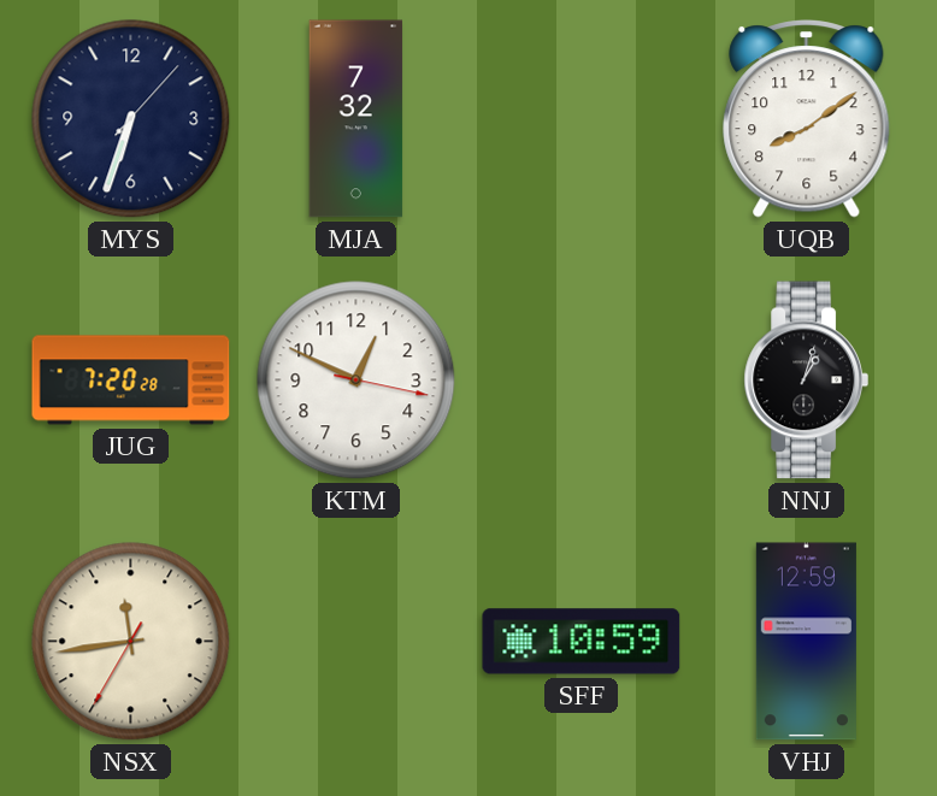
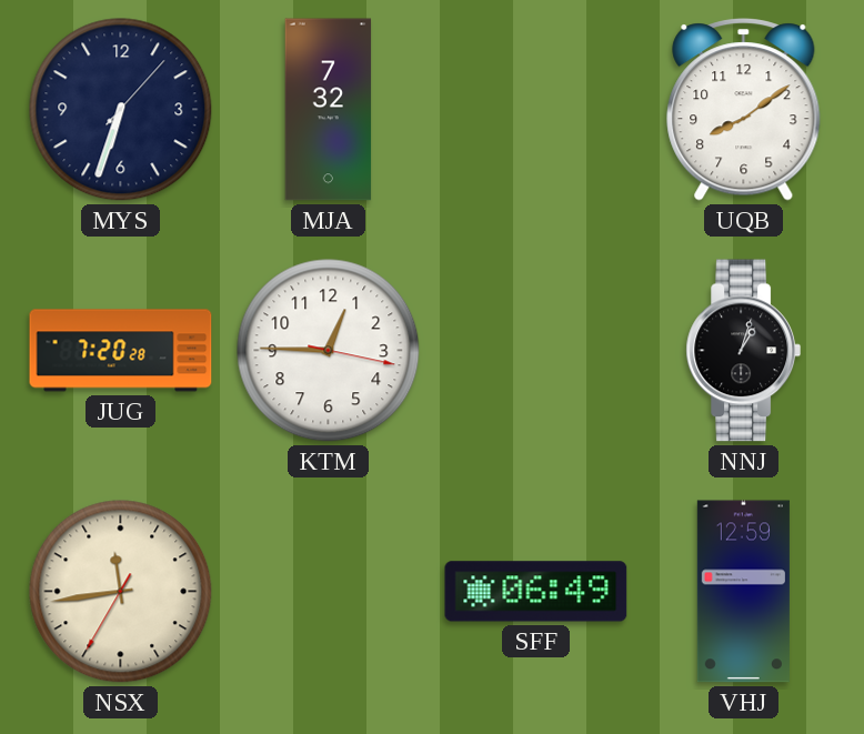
KTM: 12:49 -> 12:45 (329, 351)
SFF: 10:59 -> 06:49 (536, 592)
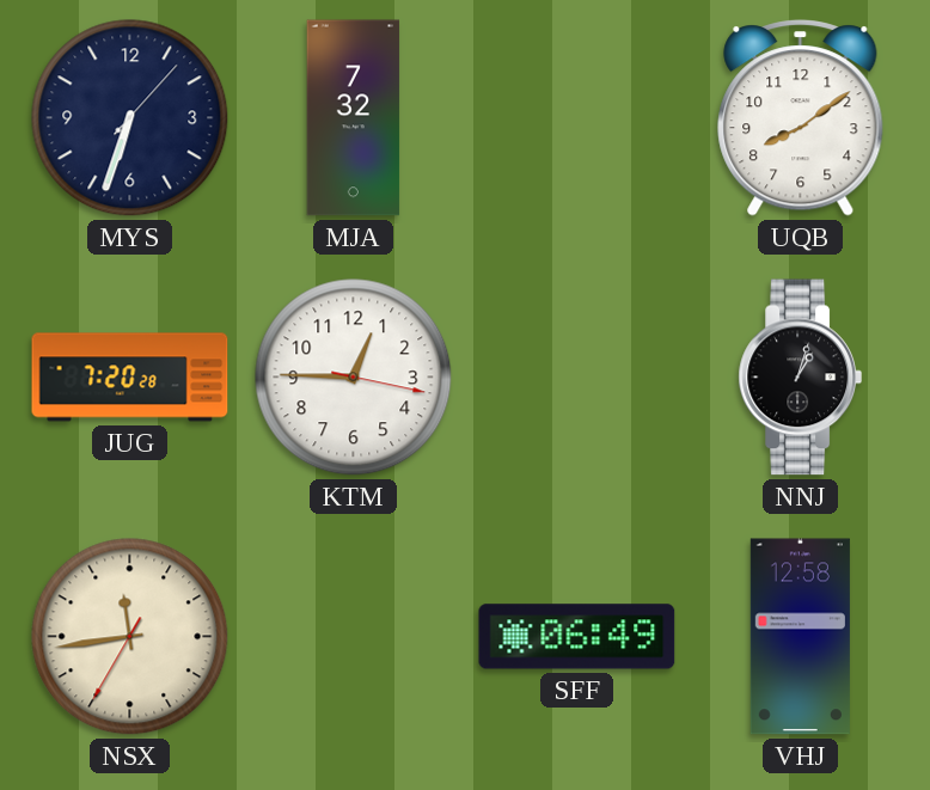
VHJ: 12:59 -> 12:58 (800, 637)
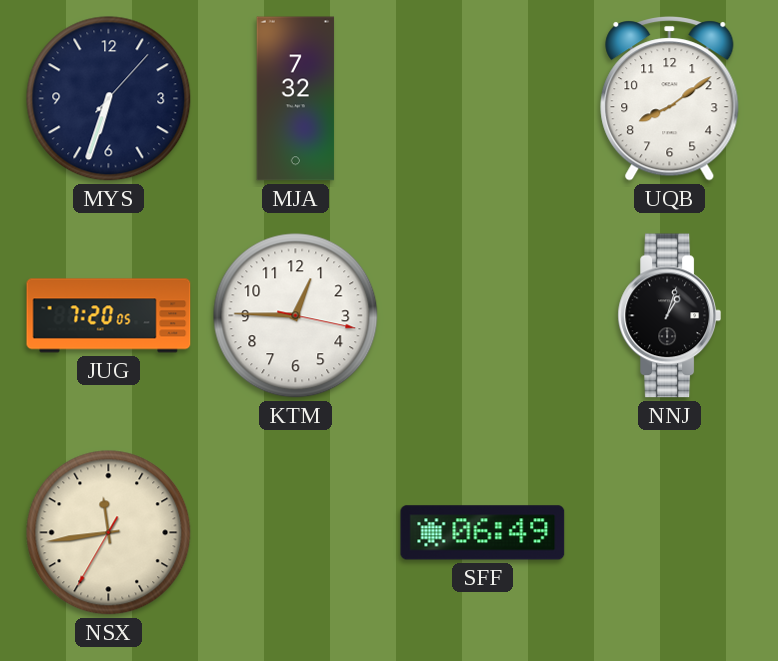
JUG: 7:20:28 -> 7:20:05 (109, 316)
VHJ: 12:58 -> none (800, 637)
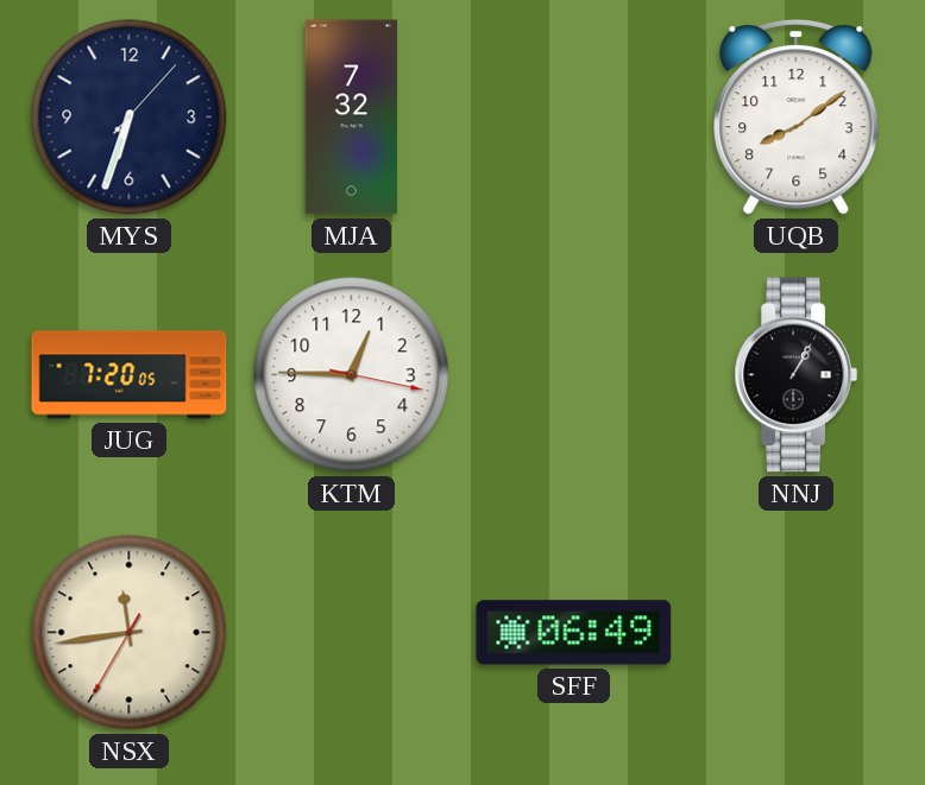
NNJ: 1:03 -> 1:05 (795, 375)
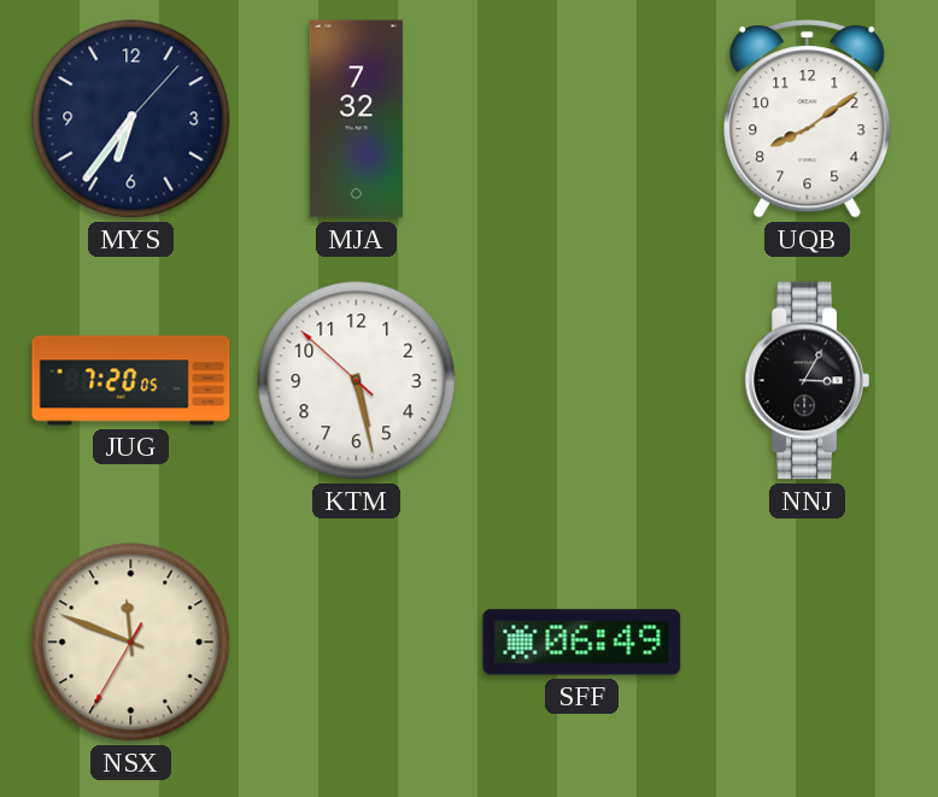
MYS: 6:33 -> 6:36 (131, 119)
KTM: 12:45 -> 5:27 (357, 381)
NNJ: 1:05 -> 3:05 (807, 381)
NSX: 11:43 -> 11:48 (131, 643)
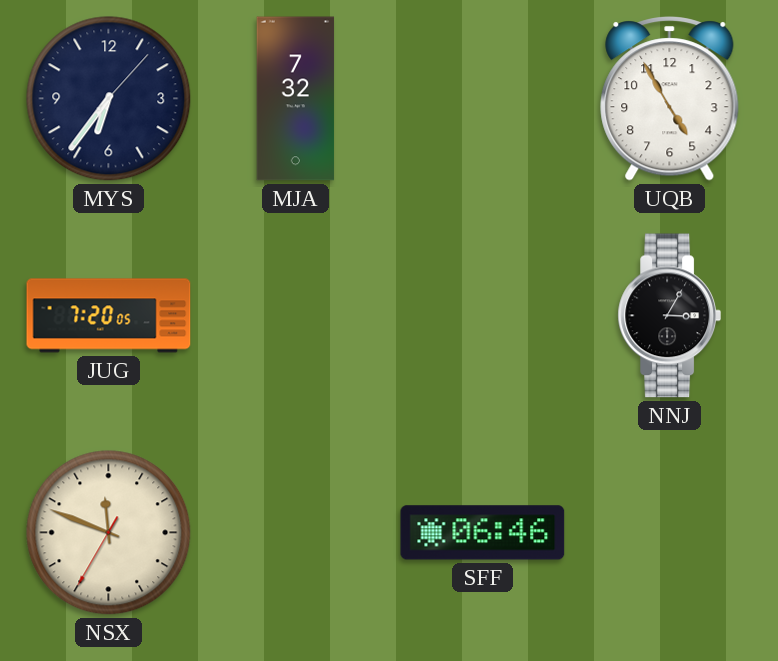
UQB: 8:09 -> 4:55 (670, 99)
KTM: 5:27 -> none (357, 381)
SFF: 06:49 -> 06:46 (483, 533)
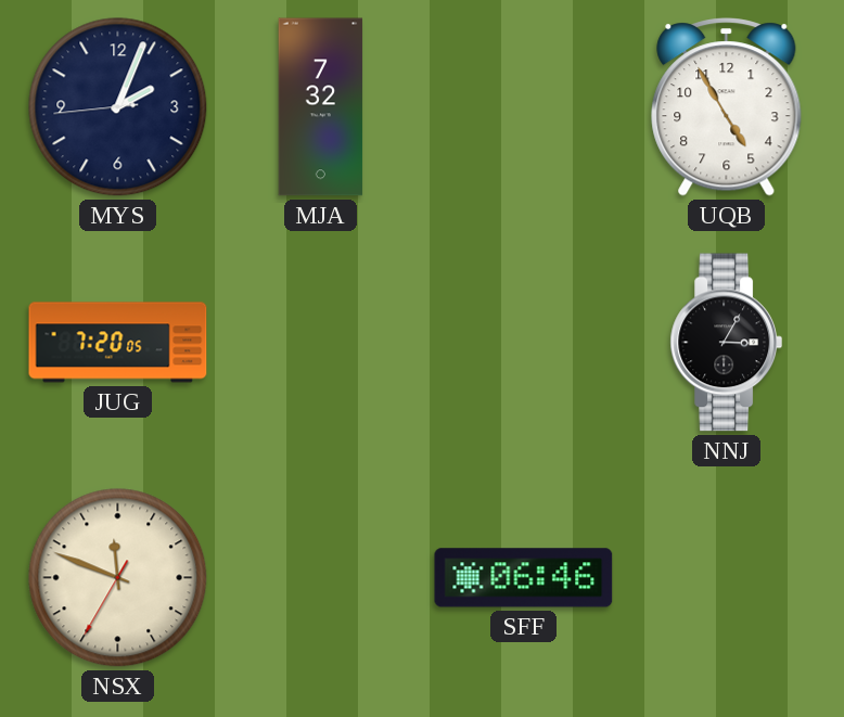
MYS: 6:36 -> 2:03 (118, 107)
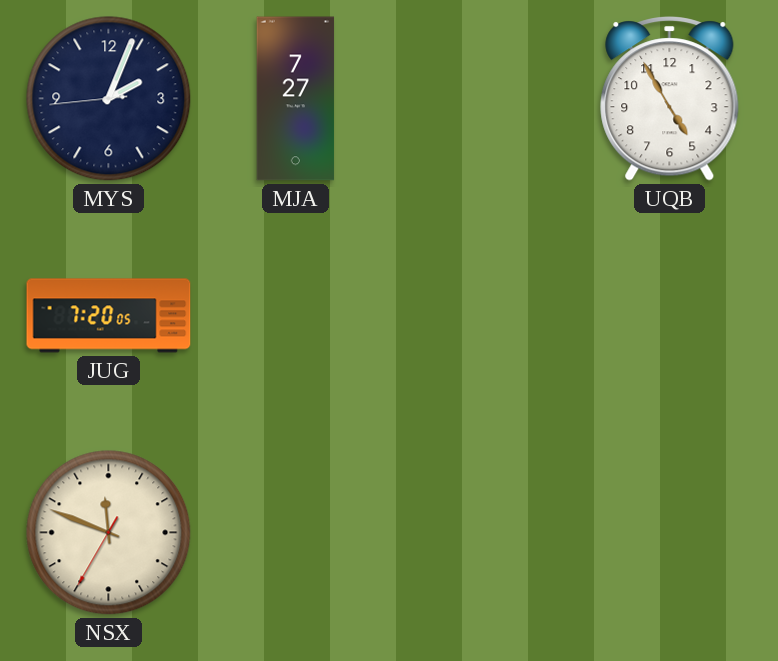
MJA: 7:32 -> 7:27 (296, 99)
NNJ: 3:05 -> none (726, 343)
SFF: 06:46 -> none (524, 578)
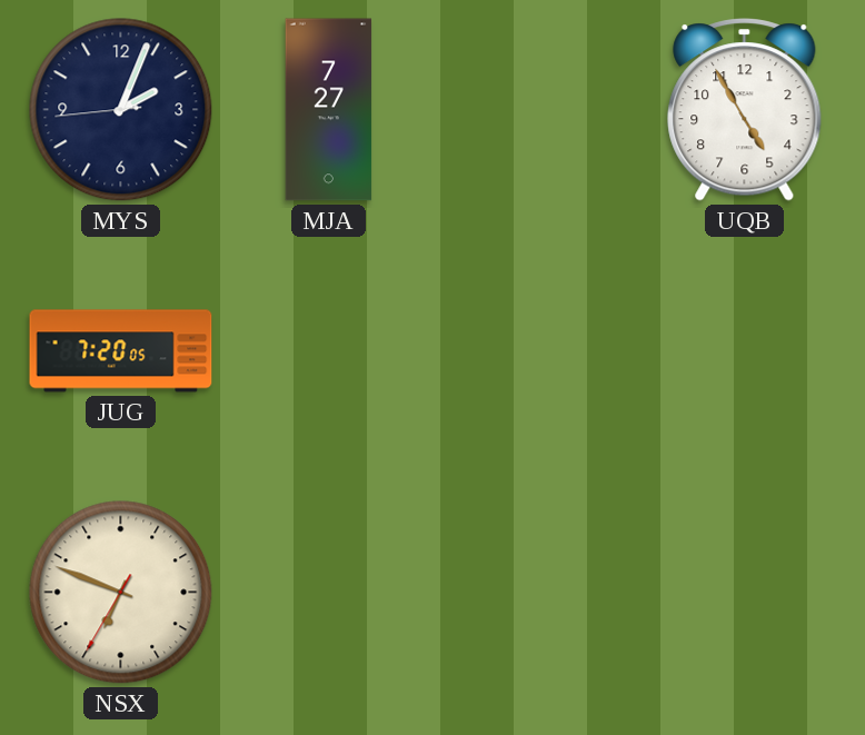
NSX: 11:48 -> 6:48 (121, 593)
